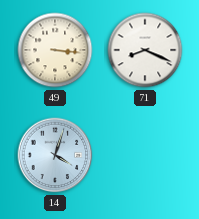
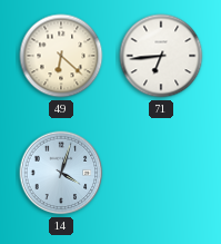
49: 3:16 -> 6:22 (61, 56)
71: 8:19 -> 6:44 (161, 56)
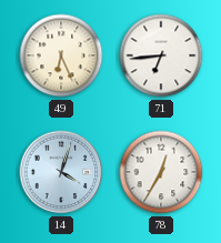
49: 6:22 -> 6:26 (61, 55)
78: none -> 12:35 (161, 172)
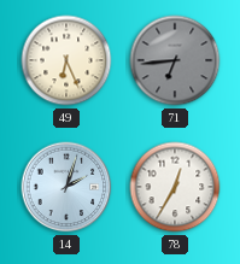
71 dial: white -> grey (175, 60)
14: 4:03 -> 2:03 (66, 187)
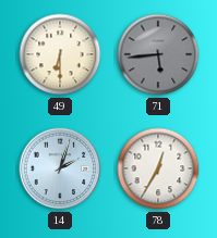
49: 6:26 -> 6:30 (60, 54)
71: 6:44 -> 5:44 (158, 54)
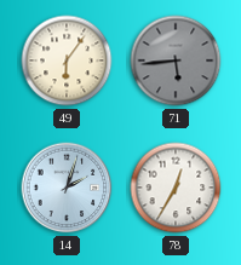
49: 6:30 -> 6:06 (67, 61)
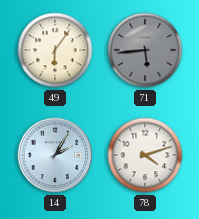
14: 2:03 -> 2:05 (55, 155)
78: 12:35 -> 4:12 (145, 155)
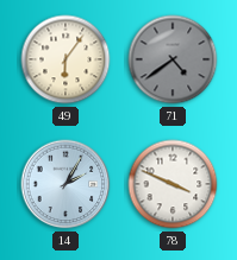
71: 5:44 -> 4:39 (173, 59)
78: 4:12 -> 3:49 (173, 184)
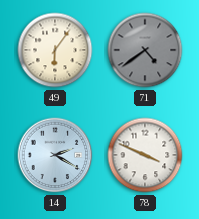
14: 2:05 -> 2:20 (55, 155)
